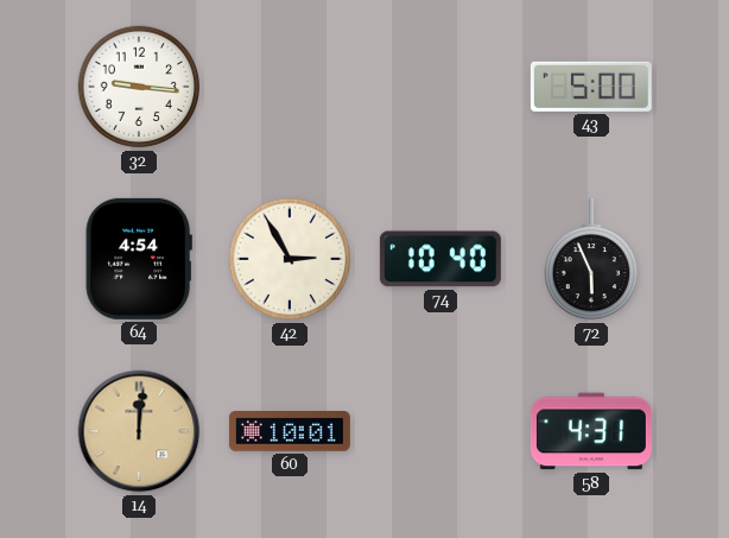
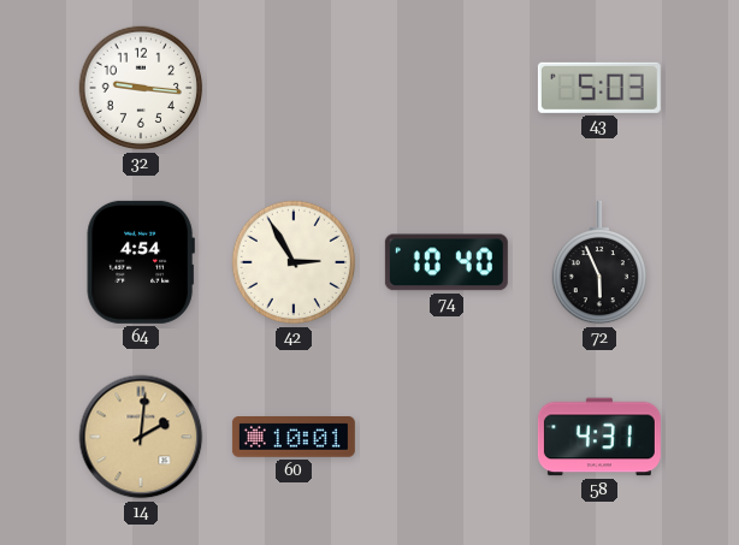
43: 5:00 -> 5:03 (599, 88)
14: 12:01 -> 2:01 (141, 437)
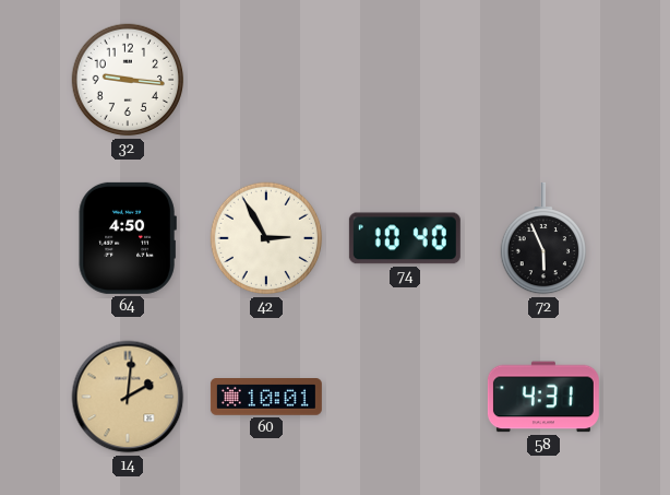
43: 5:03 -> none (599, 88)
64: 4:54 -> 4:50 (128, 238)
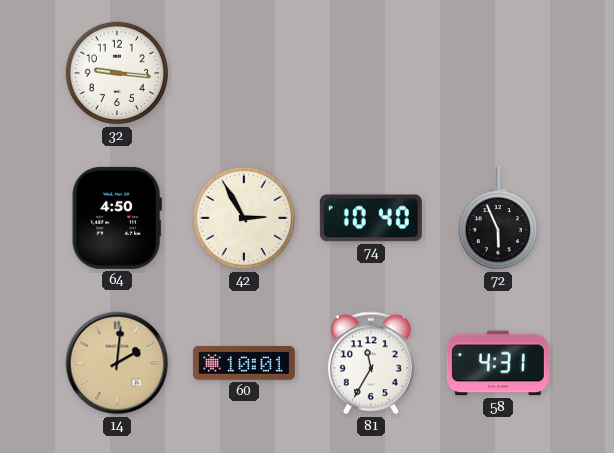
81: none -> 11:35 (371, 363)
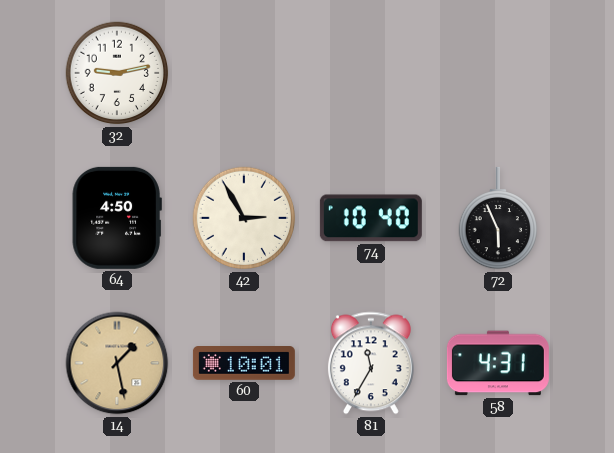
32: 9:16 -> 9:13 (117, 73)
14: 2:01 -> 1:28 (117, 363)
